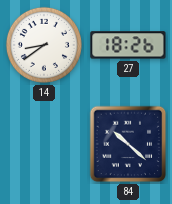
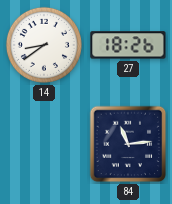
84: 10:22 -> 11:14 (128, 144)
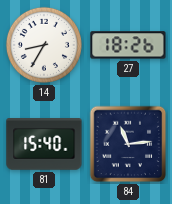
14: 8:39 -> 8:35 (44, 45)
81: none -> 15:40 (44, 144)
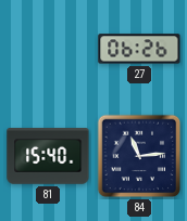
14: 8:35 -> none (44, 45)
27: 18:26 -> 06:26 (139, 49)
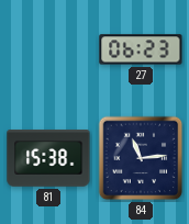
27: 06:26 -> 06:23 (141, 49)
81: 15:40 -> 15:38 (48, 158)
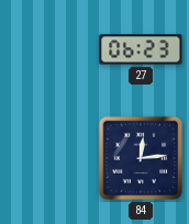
81: 15:38 -> none (48, 158)
84: 11:14 -> 12:14 (141, 158)
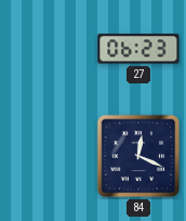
84: 12:14 -> 12:19 (138, 156)
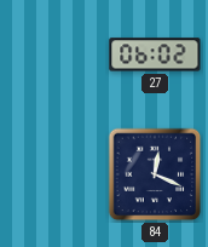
27: 06:23 -> 06:02 (155, 54)
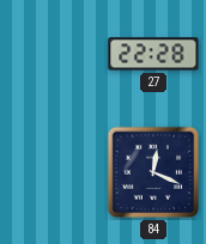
27: 06:02 -> 22:28 (153, 54)
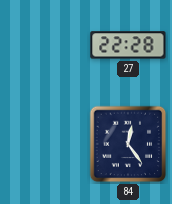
84: 12:19 -> 12:24 (128, 144)
